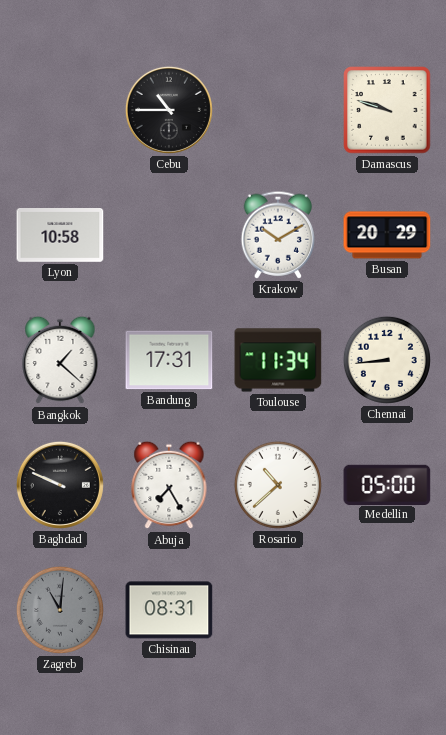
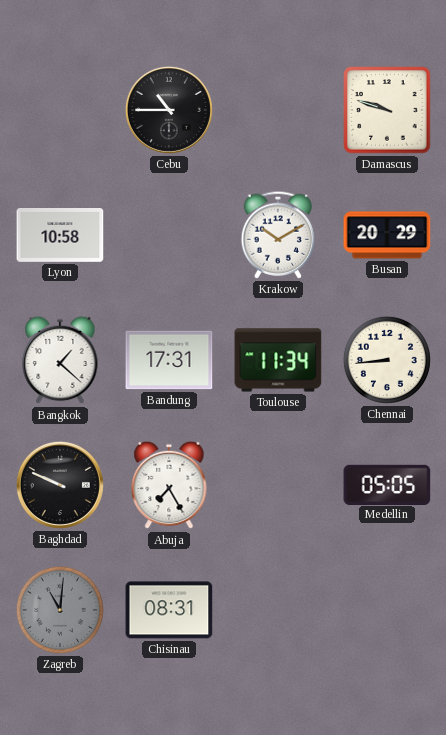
Rosario: 10:38 -> none (278, 485)
Medellin: 05:00 -> 05:05 (387, 484)
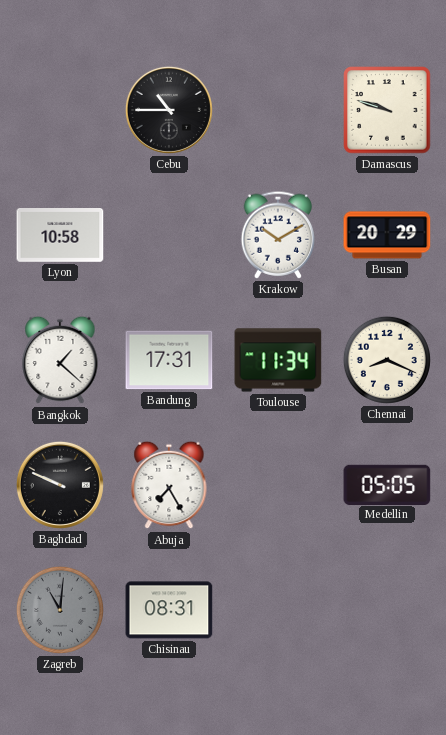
Chennai: 8:44 -> 8:19 (387, 360)
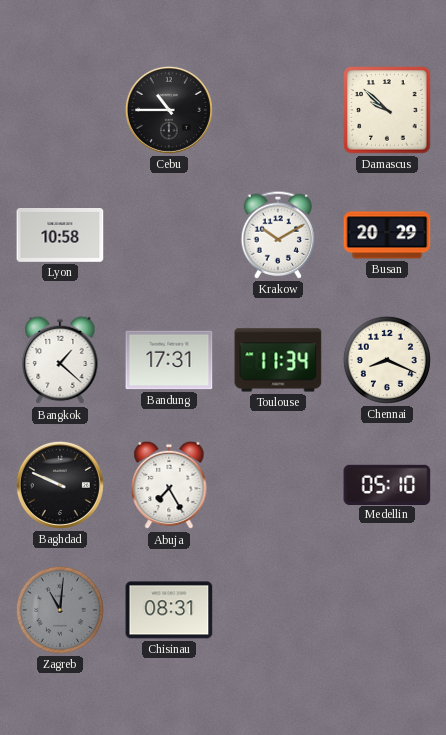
Damascus: 9:48 -> 9:52 (387, 110)
Medellin: 05:05 -> 05:10 (387, 484)
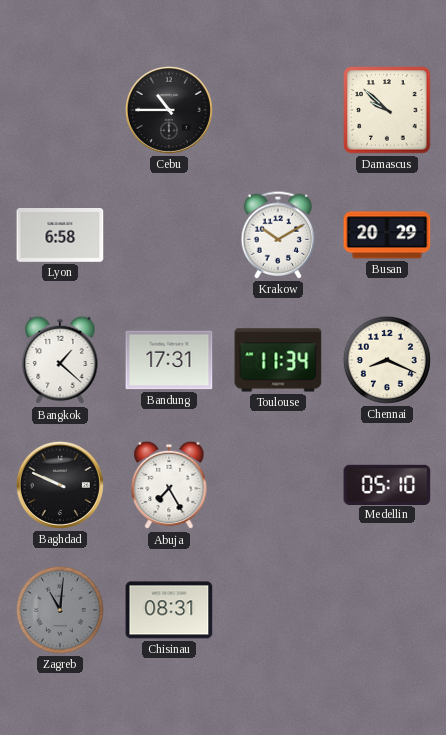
Lyon: 10:58 -> 6:58 (60, 236)
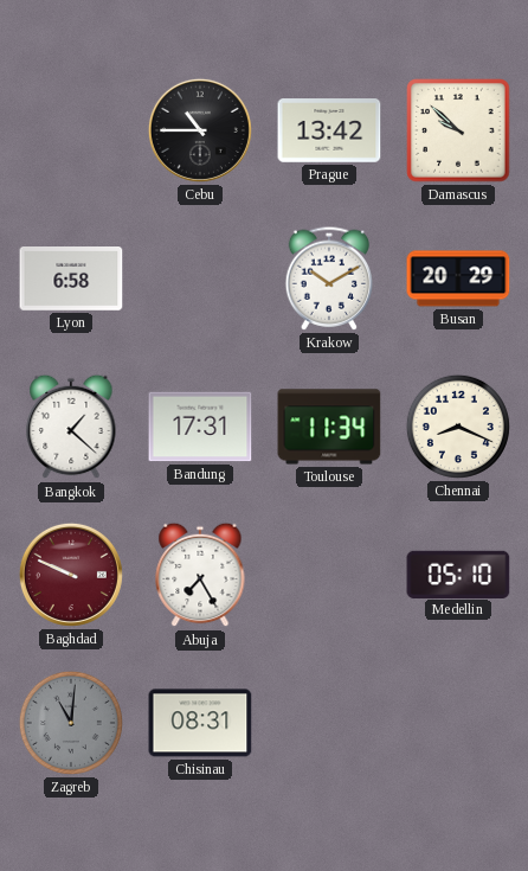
Prague: none -> 13:42 (329, 130)
Baghdad dial: black -> burgundy (71, 575)
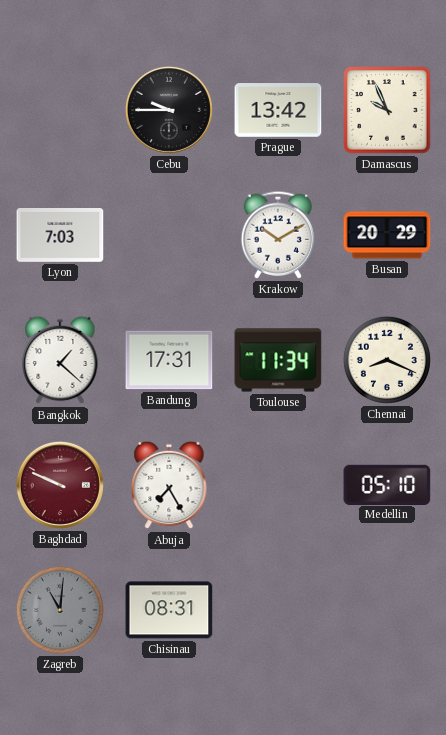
Cebu: 10:45 -> 9:45 (169, 110)
Damascus: 9:52 -> 9:56 (387, 110)
Lyon: 6:58 -> 7:03 (60, 236)
